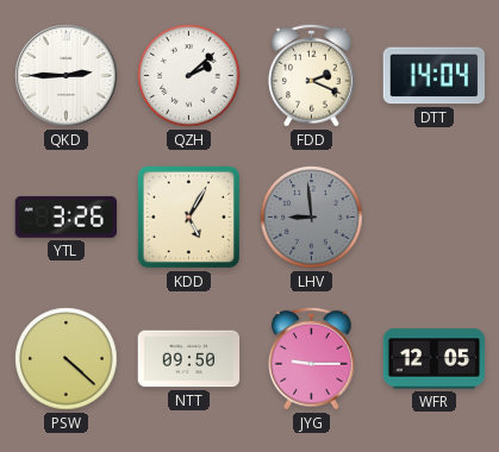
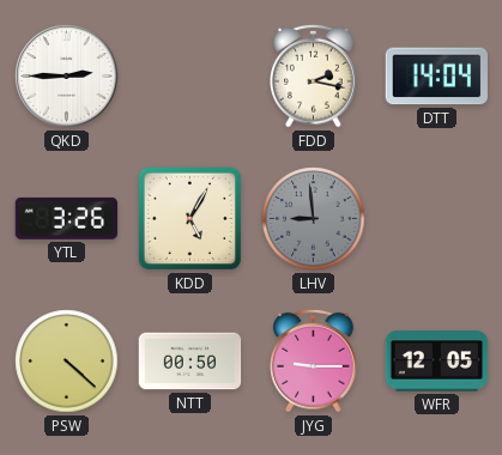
QZH: 2:08 -> none (189, 76)
FDD: 2:19 -> 2:17 (314, 75)
NTT: 09:50 -> 00:50 (190, 362)
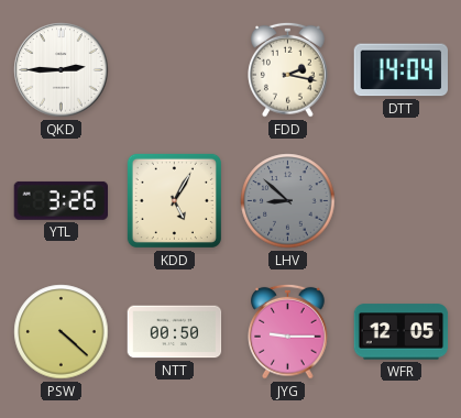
LHV: 8:59 -> 8:52 (288, 201)
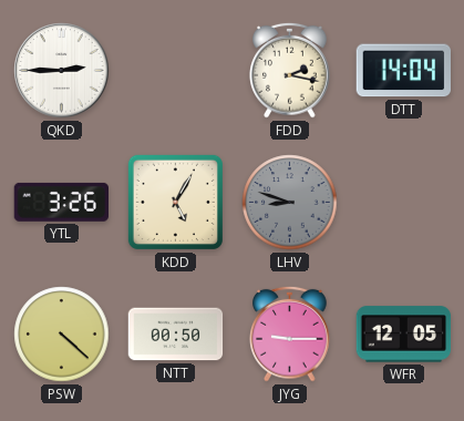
LHV: 8:52 -> 8:48 (290, 203)
